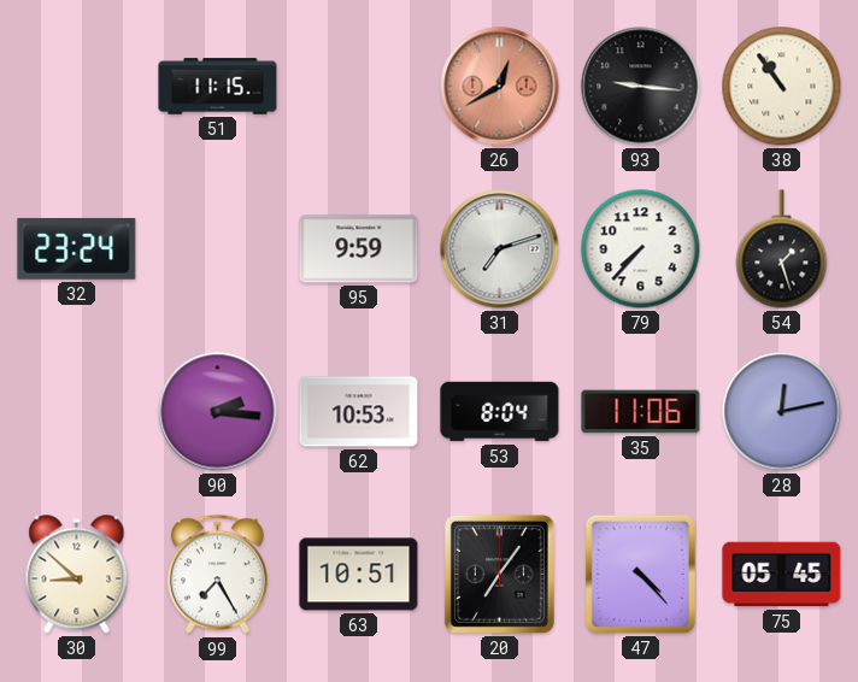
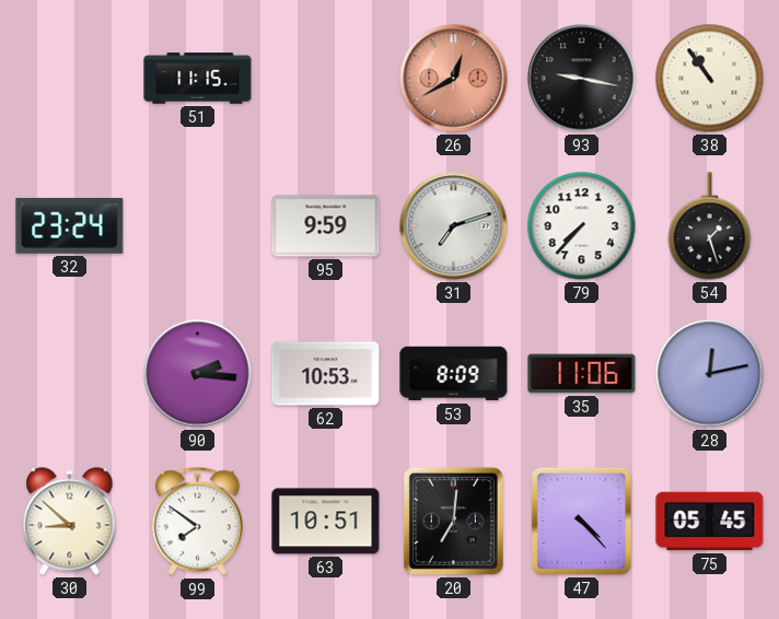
93: 9:16 -> 9:17 (582, 79)
53: 8:04 -> 8:09 (454, 374)
99: 7:25 -> 7:51 (197, 522)
20: 7:06 -> 7:01 (453, 521)
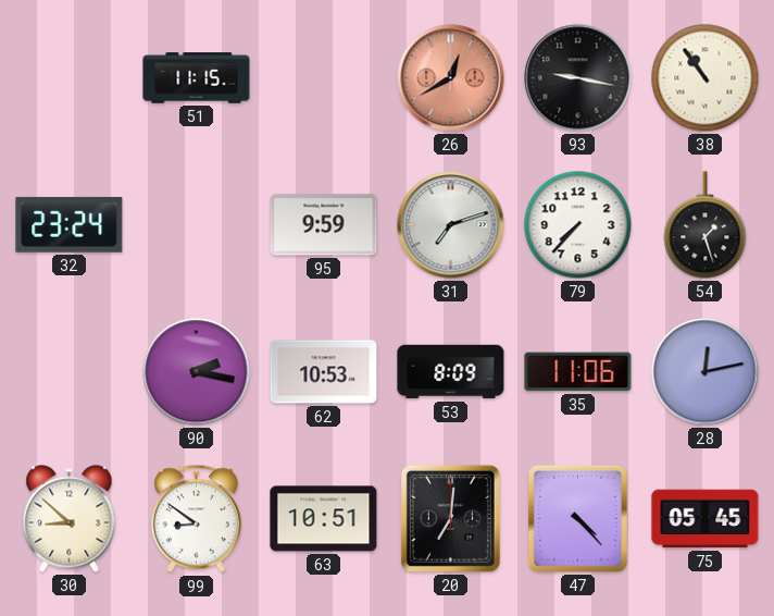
90: 2:16 -> 2:17 (197, 372)
99: 7:51 -> 8:51 (196, 519)
